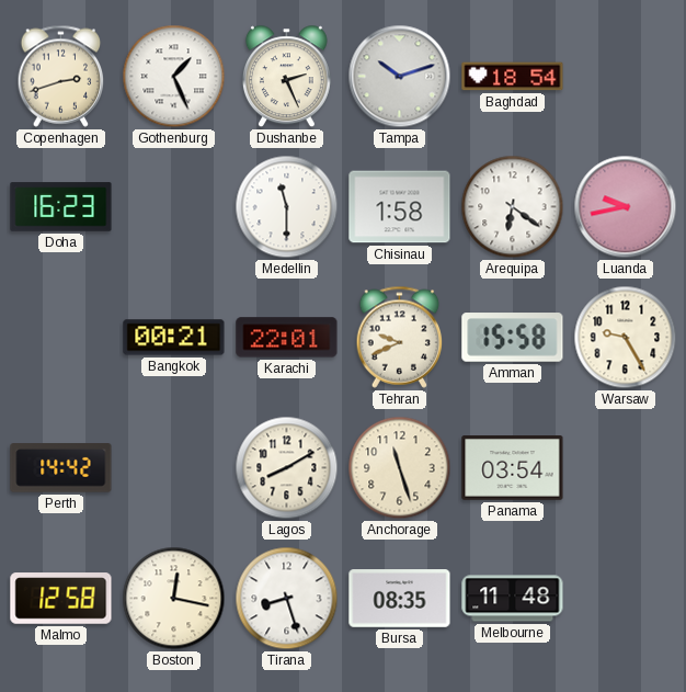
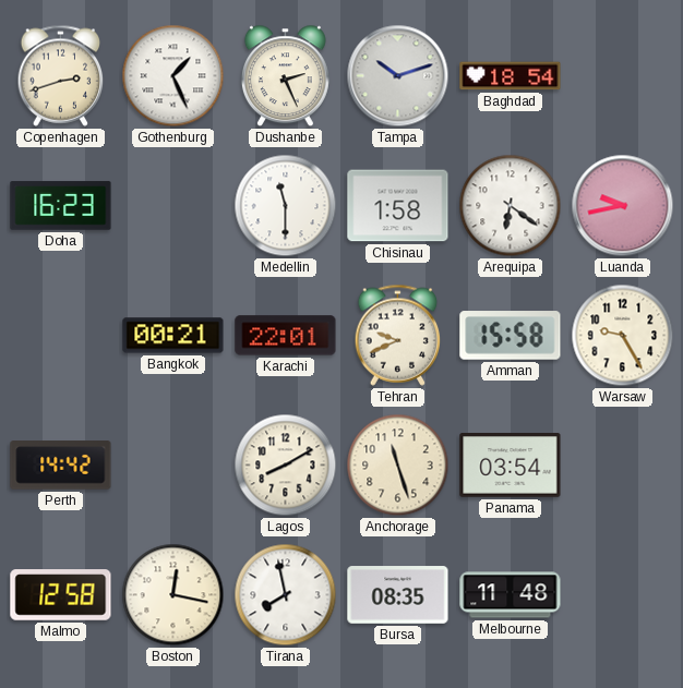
Tirana: 8:27 -> 7:58 (286, 595)
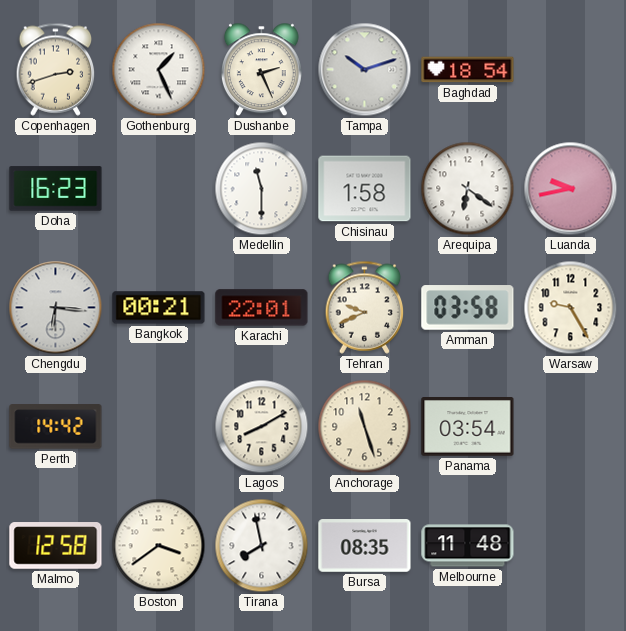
Chengdu: none -> 6:16 (56, 308)
Amman: 15:58 -> 03:58 (468, 308)
Boston: 12:17 -> 3:39 (159, 546)
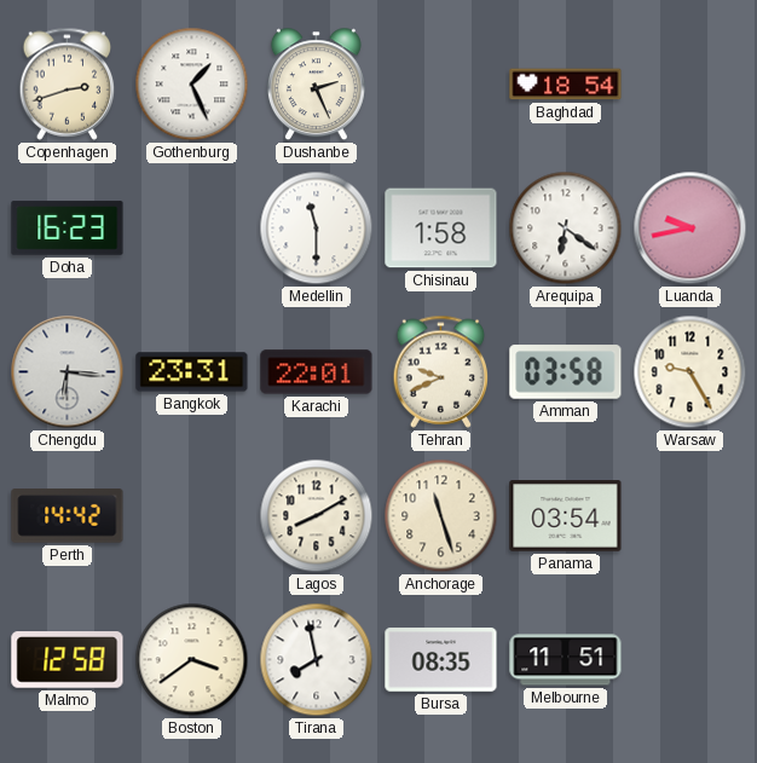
Tampa: 10:12 -> none (365, 70)
Bangkok: 00:21 -> 23:31 (192, 372)
Melbourne: 11:48 -> 11:51 (566, 660)
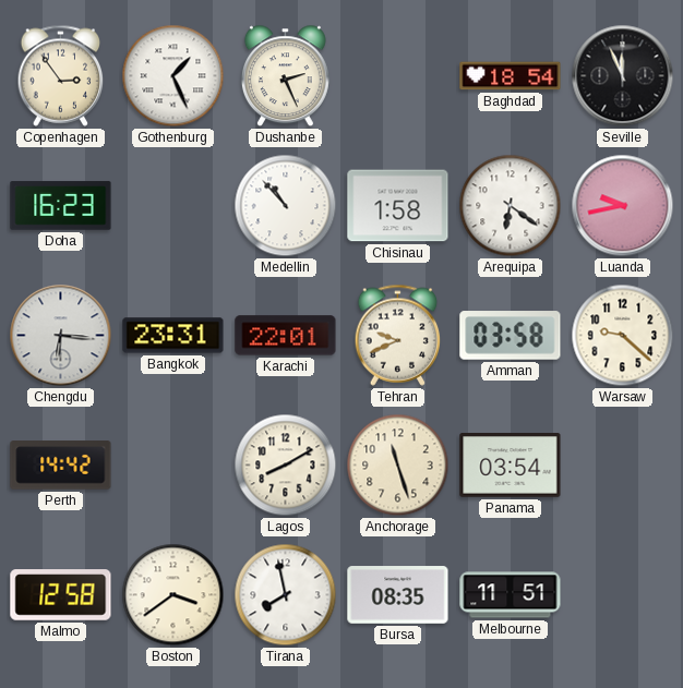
Copenhagen: 2:42 -> 2:54 (61, 75)
Seville: none -> 11:56 (623, 76)
Medellin: 11:30 -> 10:53 (286, 206)
Warsaw: 9:25 -> 9:22 (623, 336)
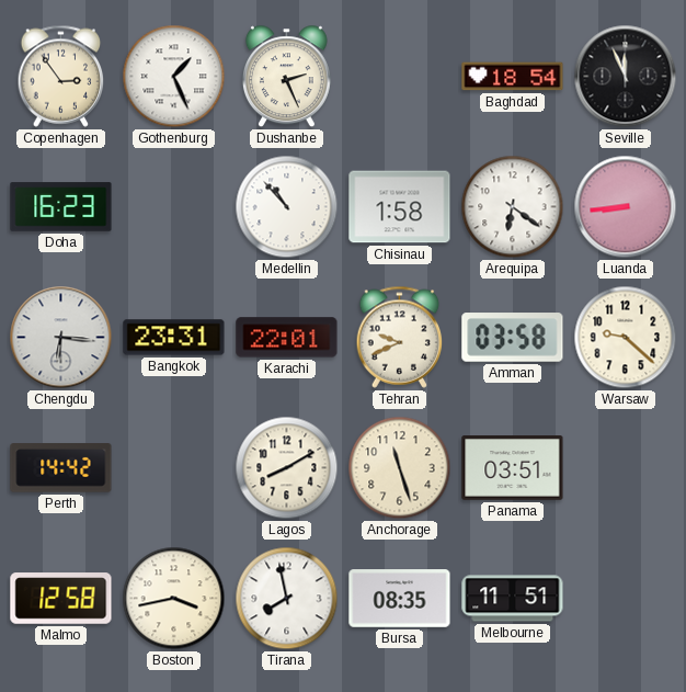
Luanda: 9:43 -> 8:44 (626, 207)
Panama: 03:54 -> 03:51 (513, 468)
Boston: 3:39 -> 3:43 (174, 599)
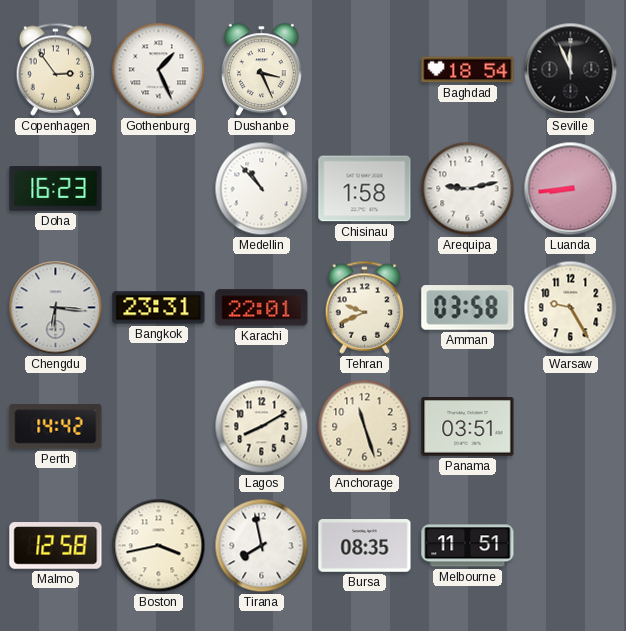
Dushanbe: 2:26 -> 3:26 (261, 70)
Arequipa: 6:21 -> 9:13 (468, 189)
Warsaw: 9:22 -> 9:25 (571, 308)
